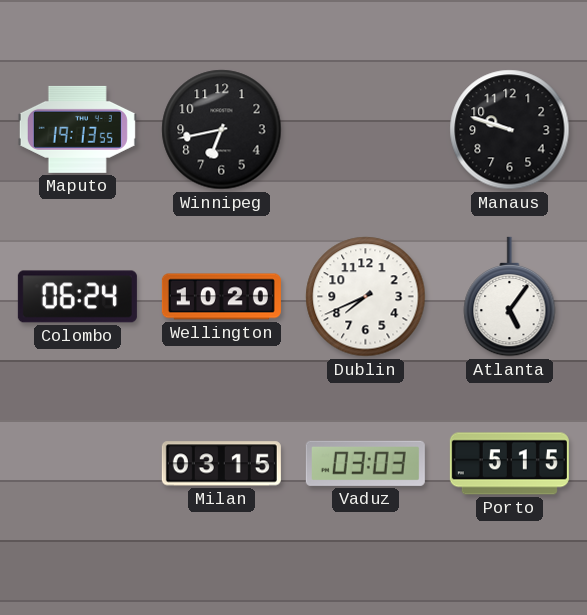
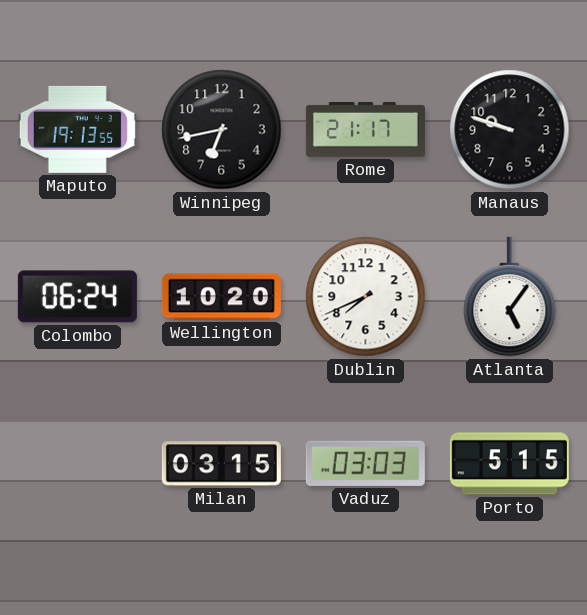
Rome: none -> 21:17 (365, 129)
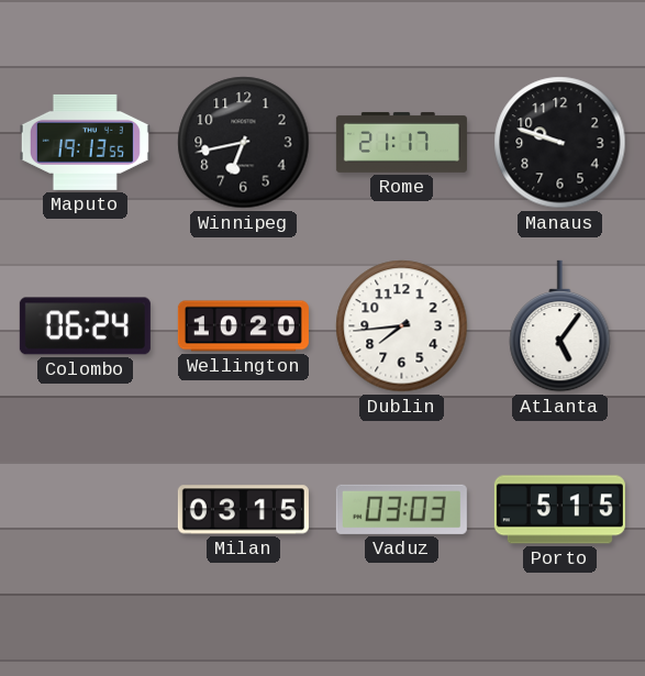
Dublin: 7:41 -> 7:44 (402, 326)
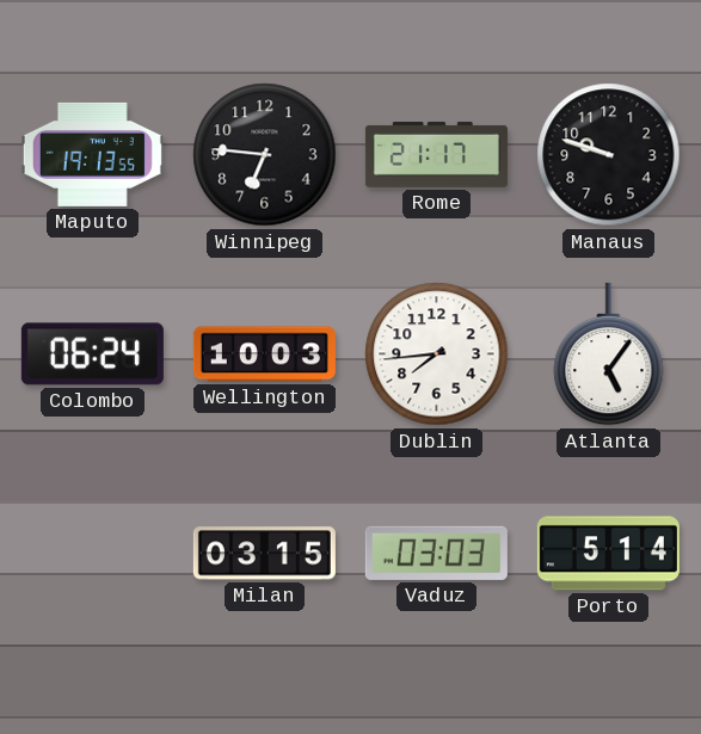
Winnipeg: 6:43 -> 6:46 (265, 155)
Wellington: 10:20 -> 10:03 (264, 354)
Porto: 5:15 -> 5:14 (608, 554)
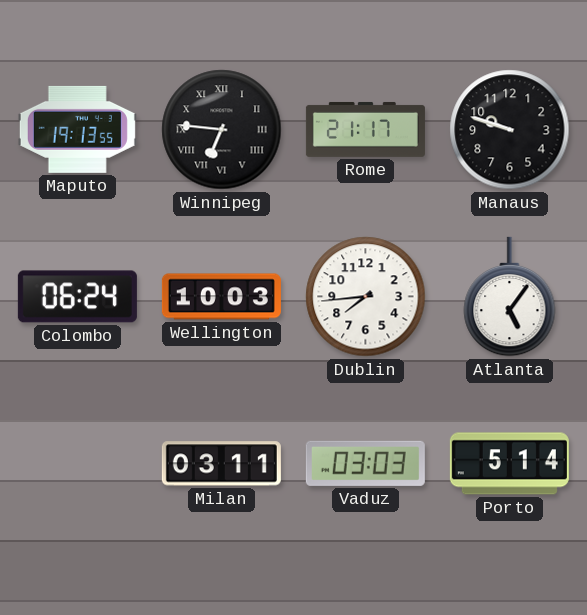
Winnipeg numerals: Arabic -> Roman (222, 130)
Milan: 03:15 -> 03:11 (221, 464)
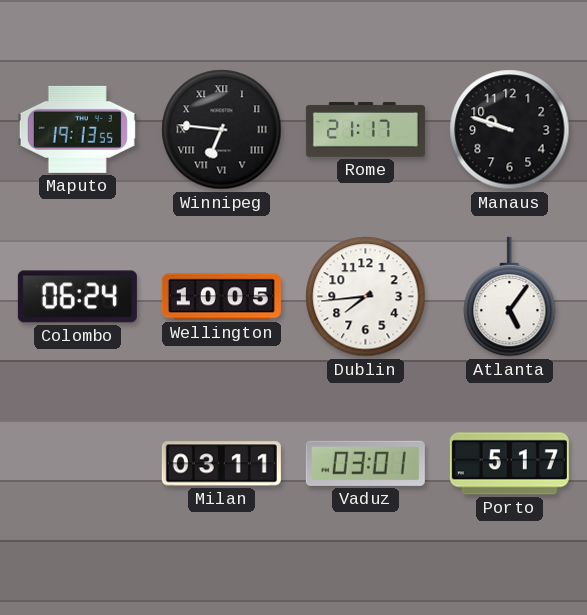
Wellington: 10:03 -> 10:05 (221, 297)
Vaduz: 03:03 -> 03:01 (365, 463)
Porto: 5:14 -> 5:17 (509, 464)
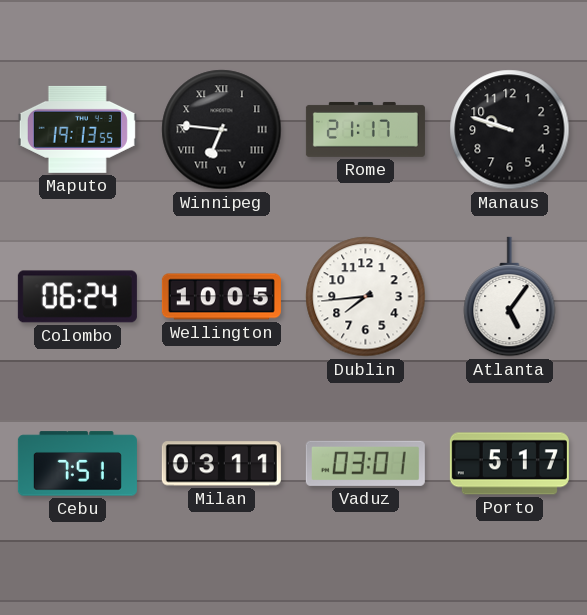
Cebu: none -> 7:51 (77, 464)
